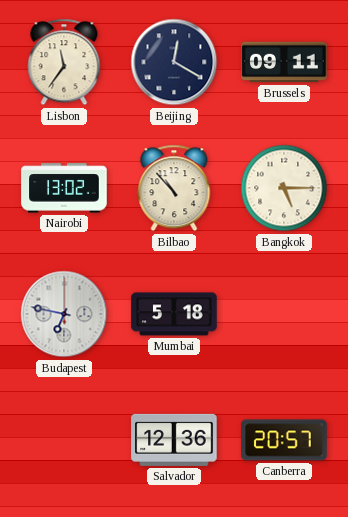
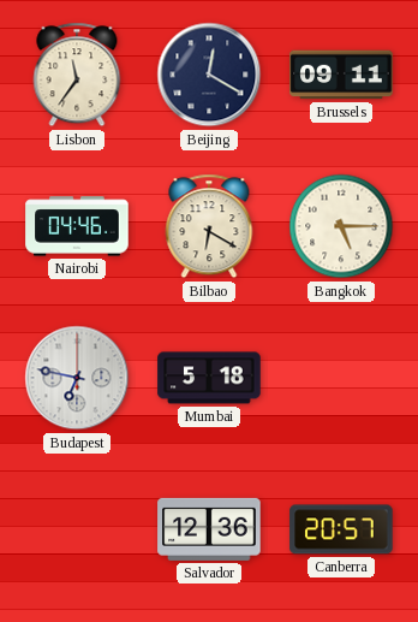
Nairobi: 13:02 -> 04:46 (77, 226)
Bilbao: 10:53 -> 6:20 (209, 226)
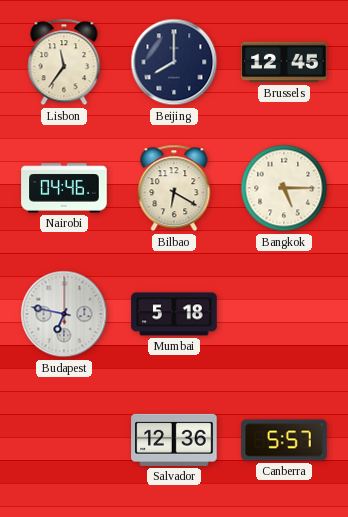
Beijing: 12:20 -> 8:00 (174, 62)
Brussels: 09:11 -> 12:45 (284, 62)
Canberra: 20:57 -> 5:57 (284, 440)
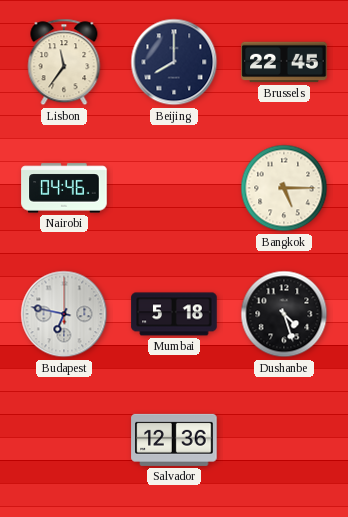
Brussels: 12:45 -> 22:45 (284, 62)
Bilbao: 6:20 -> none (174, 188)
Dushanbe: none -> 4:27 (284, 314)
Canberra: 5:57 -> none (284, 440)
